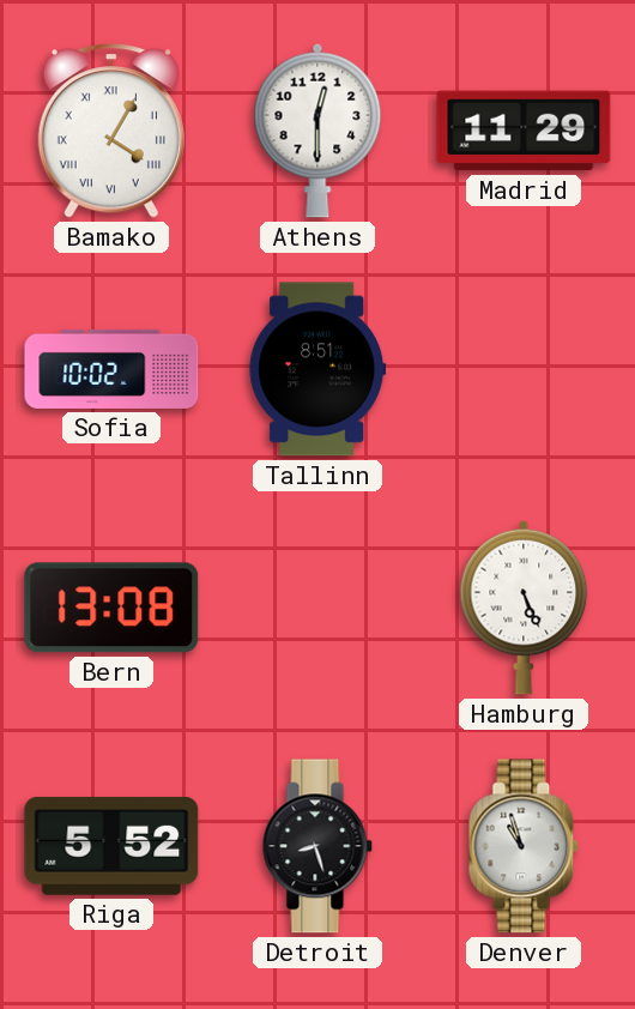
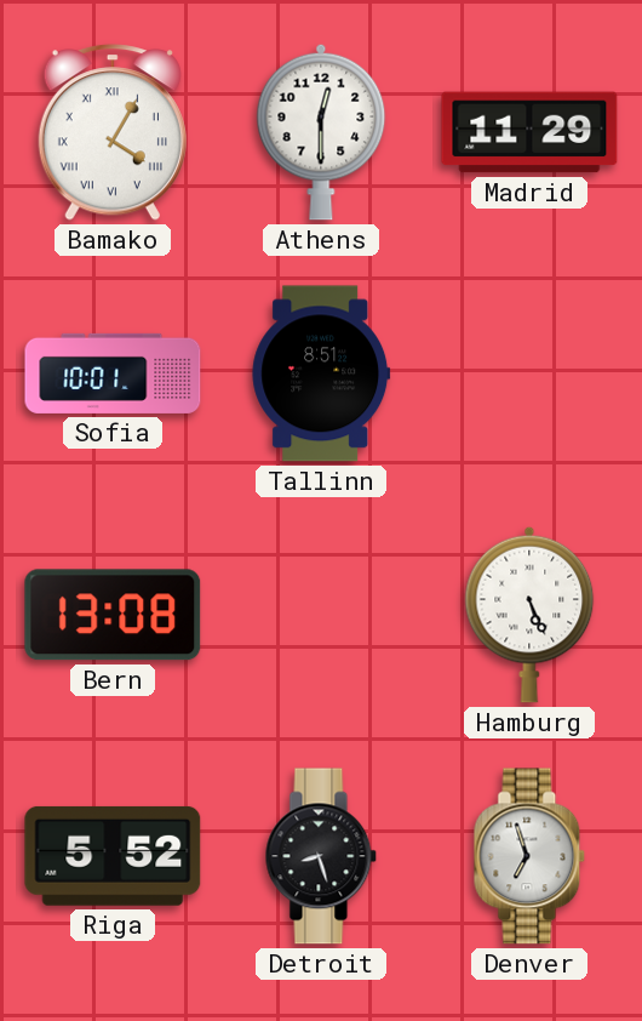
Sofia: 10:02 -> 10:01 (113, 373)
Denver: 10:57 -> 6:57 (529, 856)
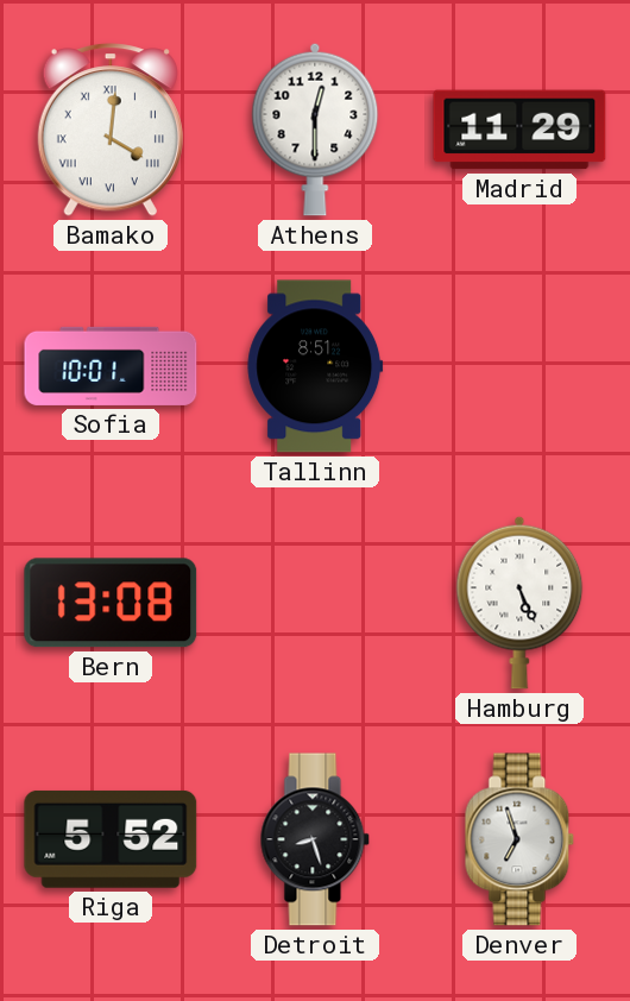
Bamako: 4:05 -> 4:01 (111, 130)
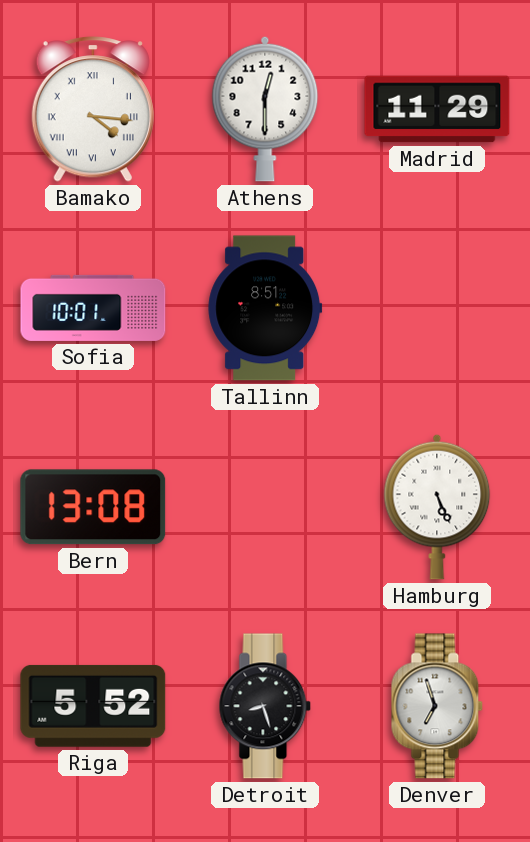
Bamako: 4:01 -> 4:16 (93, 109)
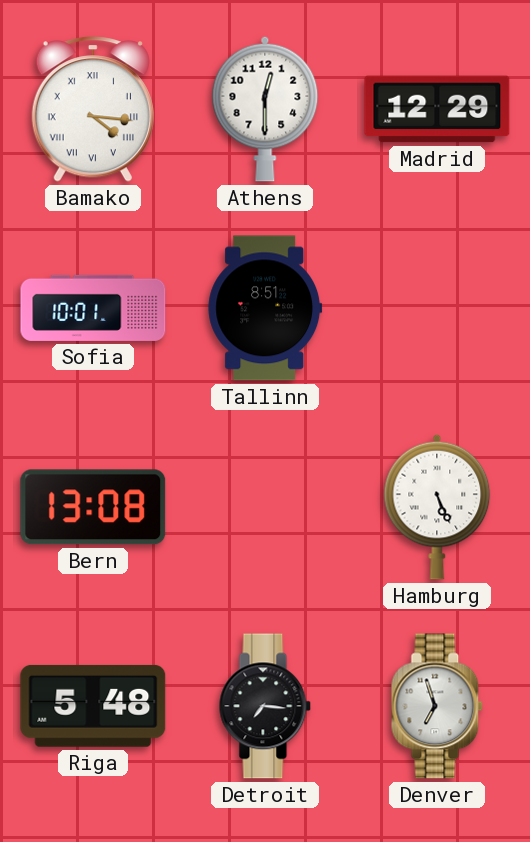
Madrid: 11:29 -> 12:29 (437, 109)
Riga: 5:52 -> 5:48 (93, 706)
Detroit: 8:27 -> 7:16 (265, 706)
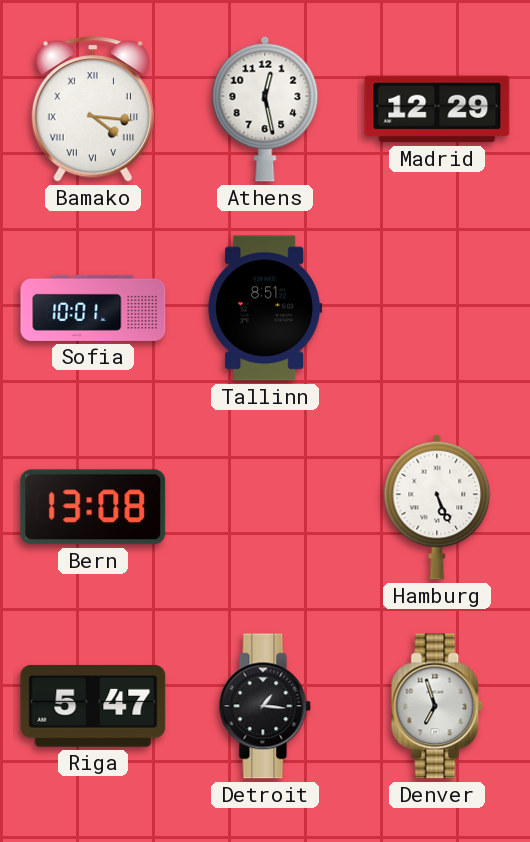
Athens: 12:30 -> 12:28 (265, 109)
Riga: 5:48 -> 5:47 (93, 706)
Detroit: 7:16 -> 1:16 (265, 706)
